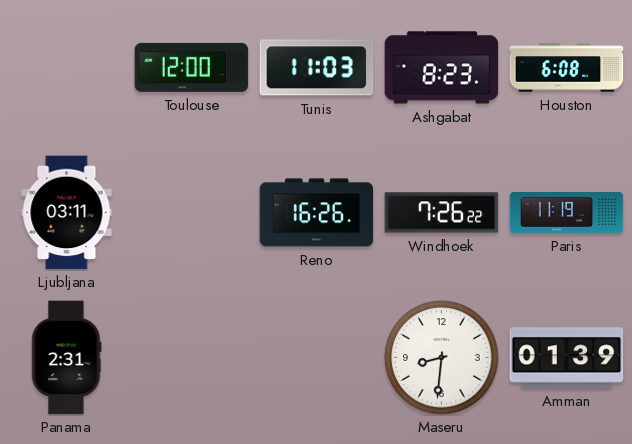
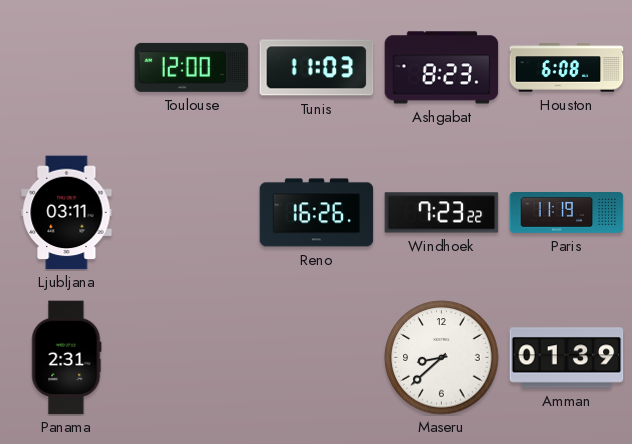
Windhoek: 7:26 -> 7:23 (442, 213)
Maseru: 8:31 -> 8:38 (442, 358)
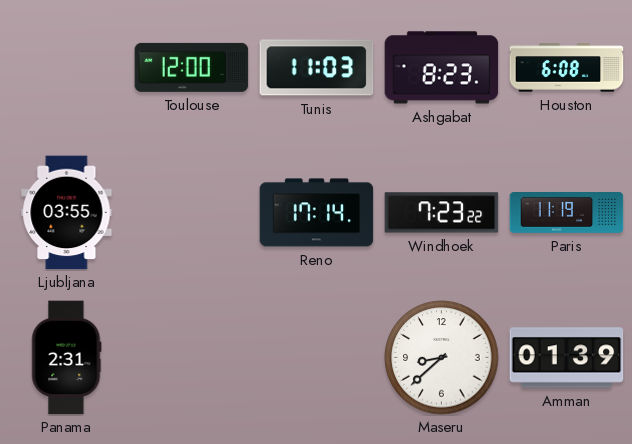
Ljubljana: 03:11 -> 03:55 (67, 213)
Reno: 16:26 -> 17:14 (317, 213)
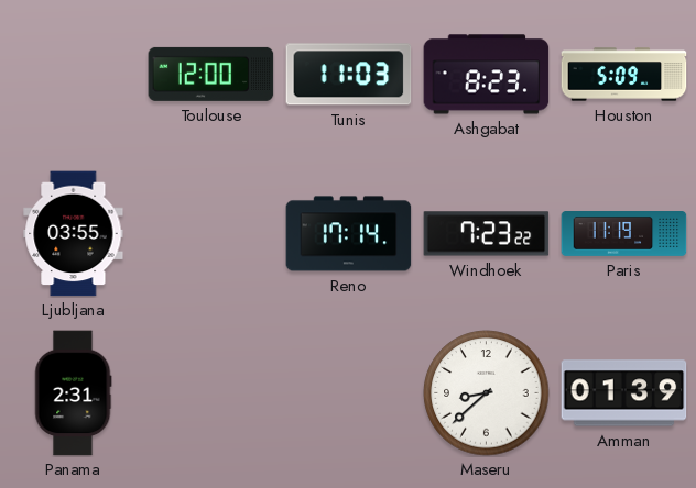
Houston: 6:08 -> 5:09 (624, 75)
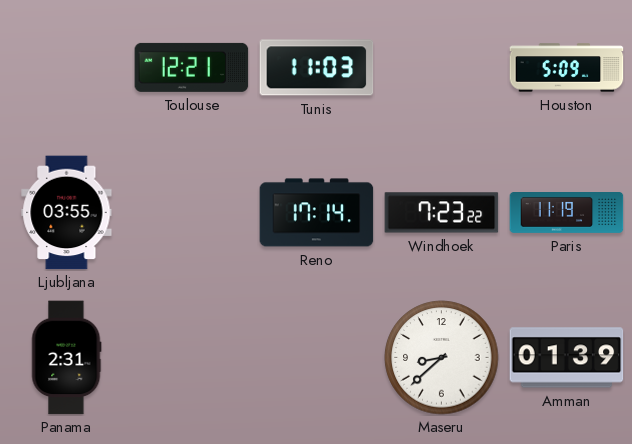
Toulouse: 12:00 -> 12:21 (192, 67)
Ashgabat: 8:23 -> none (487, 75)
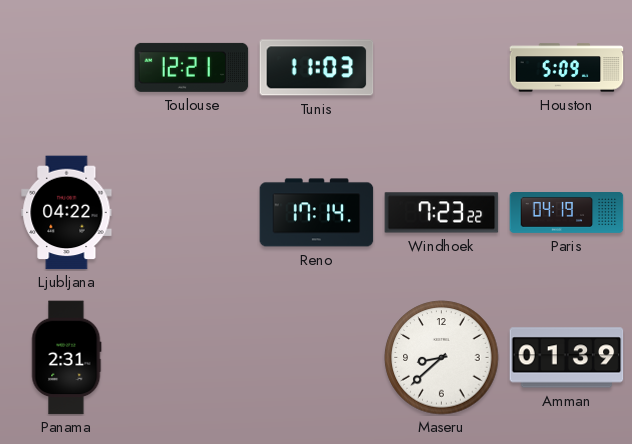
Ljubljana: 03:55 -> 04:22 (67, 213)
Paris: 11:19 -> 04:19 (567, 213)
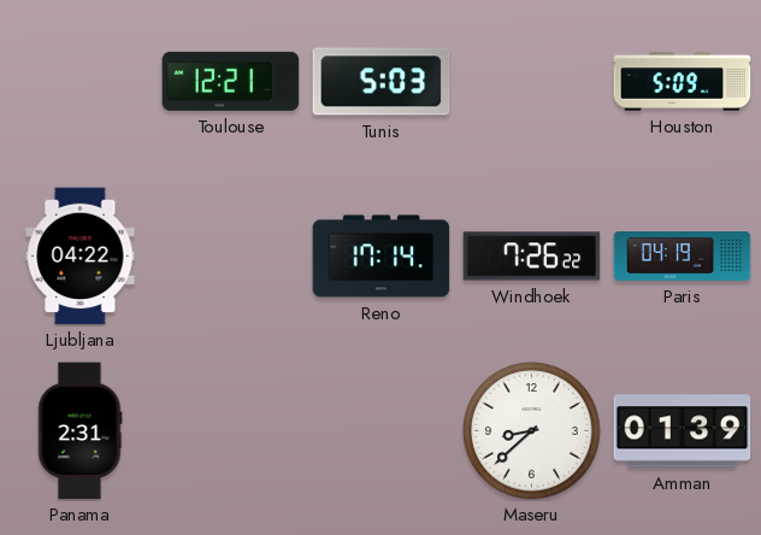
Tunis: 11:03 -> 5:03 (382, 82)
Windhoek: 7:23 -> 7:26 (532, 257)
